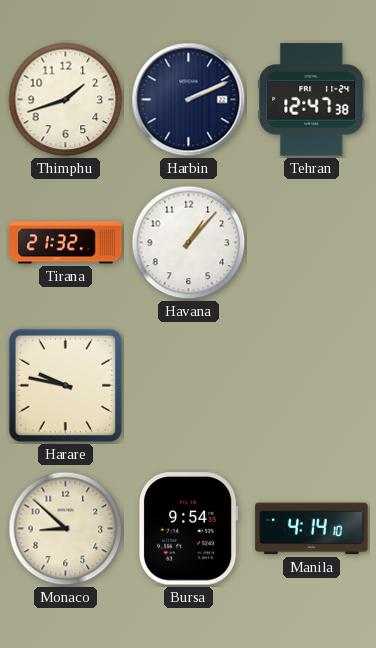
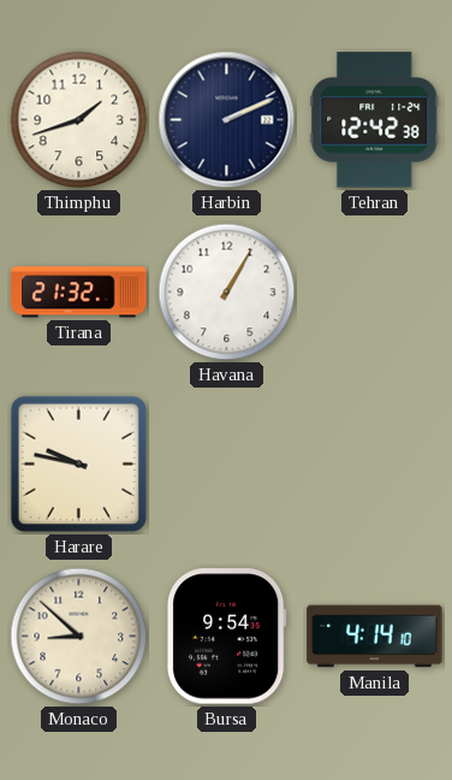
Tehran: 12:47 -> 12:42 (375, 120)
Havana: 1:07 -> 1:05 (227, 292)
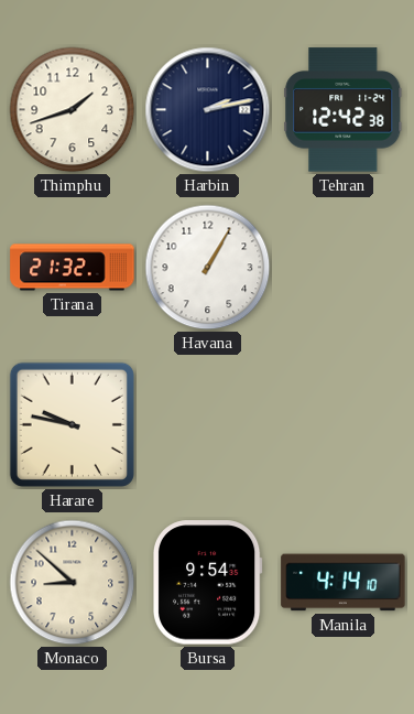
Harbin: 2:11 -> 2:13 (208, 110)
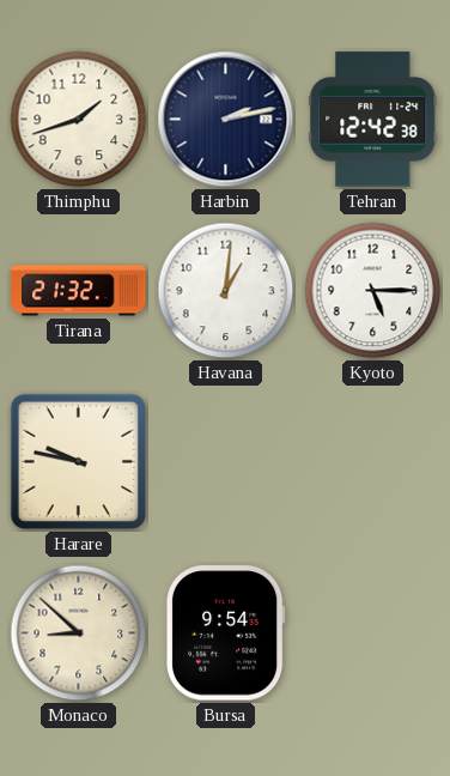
Havana: 1:05 -> 1:01 (226, 291)
Kyoto: none -> 5:15 (373, 291)
Manila: 4:14 -> none (344, 583)
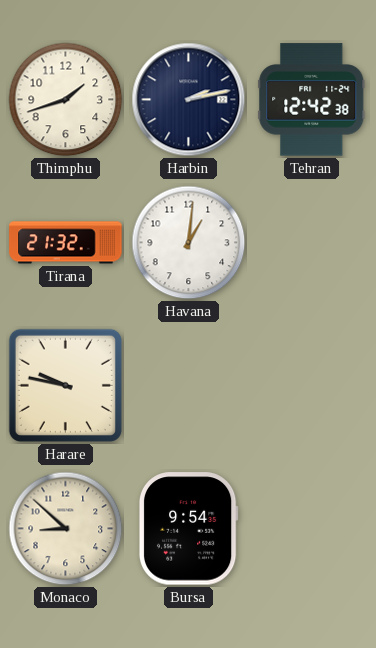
Kyoto: 5:15 -> none (373, 291)
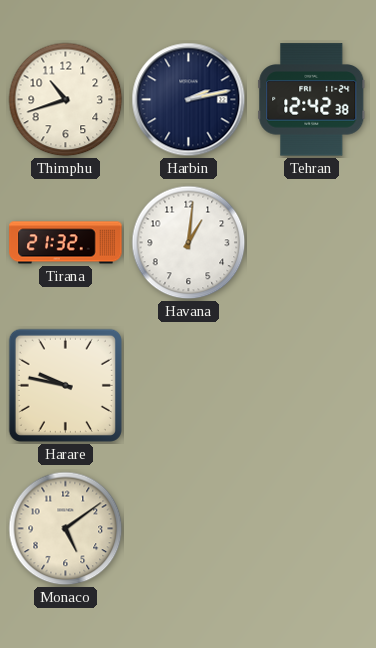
Thimphu: 1:42 -> 10:42 (66, 100)
Monaco: 8:52 -> 5:09 (66, 529)
Bursa: 9:54 -> none (188, 529)
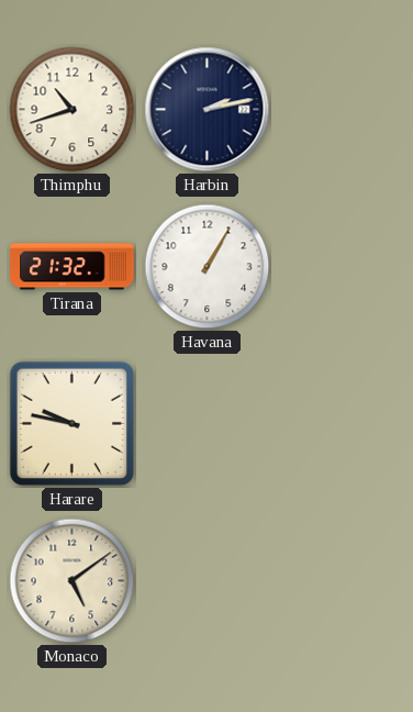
Tehran: 12:42 -> none (312, 100)
Havana: 1:01 -> 1:05 (208, 267)
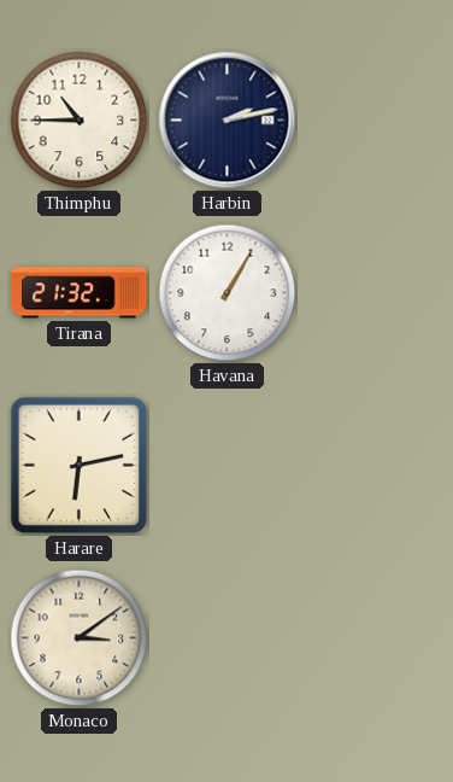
Thimphu: 10:42 -> 10:45 (80, 121)
Harare: 9:47 -> 6:13 (78, 465)
Monaco: 5:09 -> 3:09 (80, 638)
